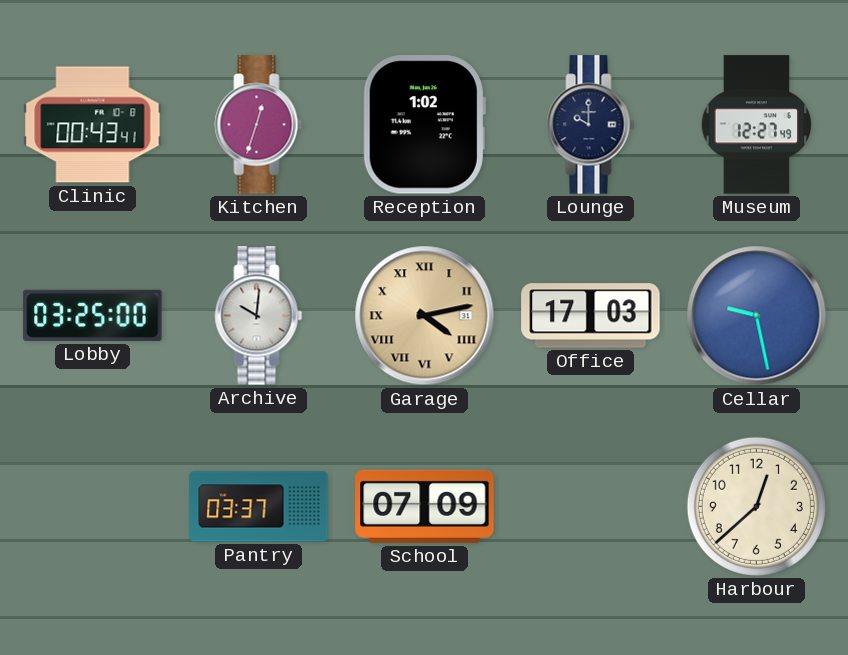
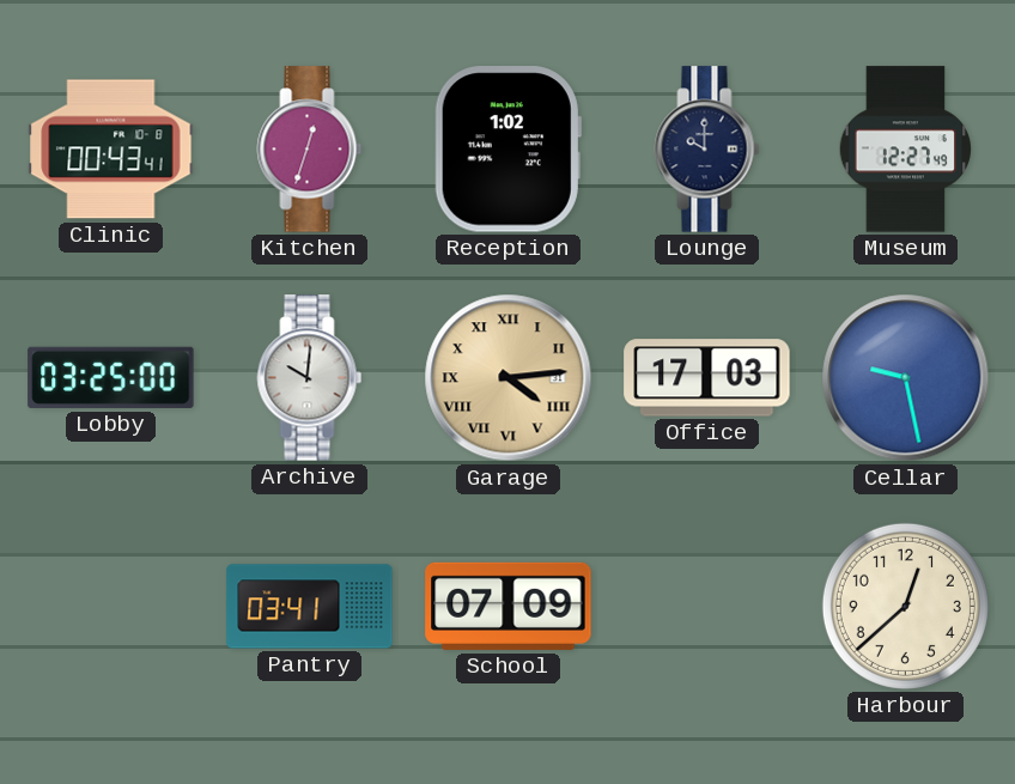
Garage: 4:13 -> 4:14 (509, 378)
Pantry: 03:37 -> 03:41 (310, 607)
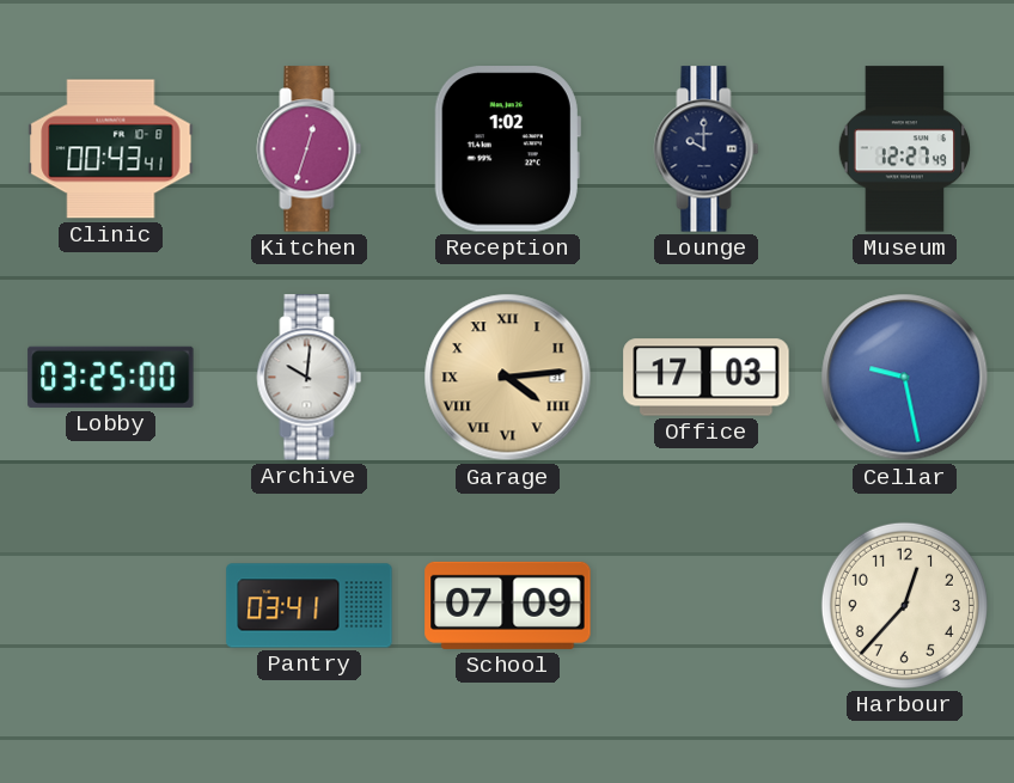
Harbour: 12:38 -> 12:37 (904, 605)
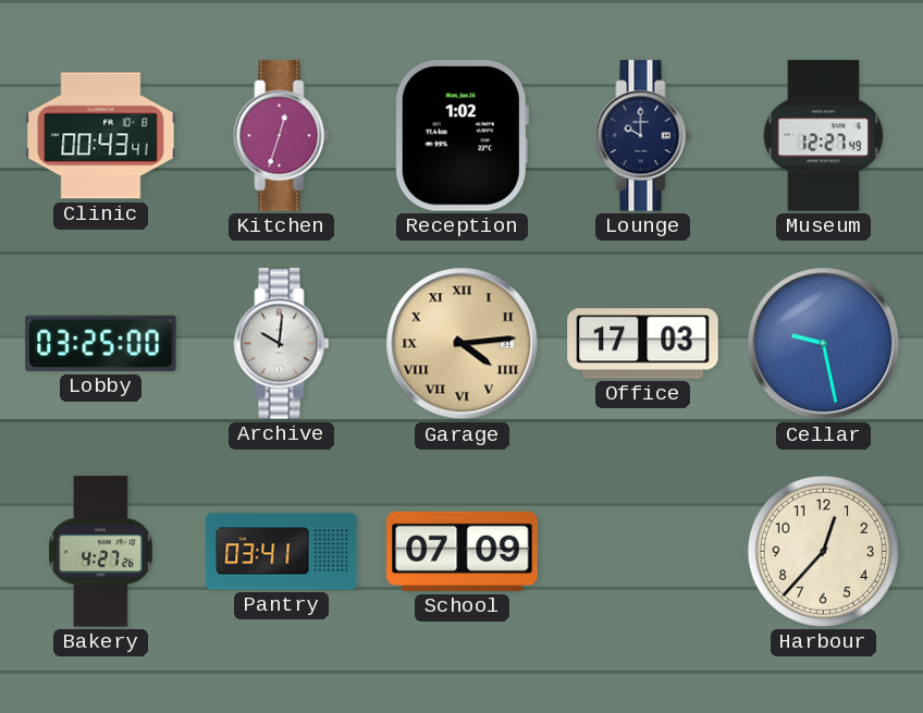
Bakery: none -> 4:27 (100, 552)
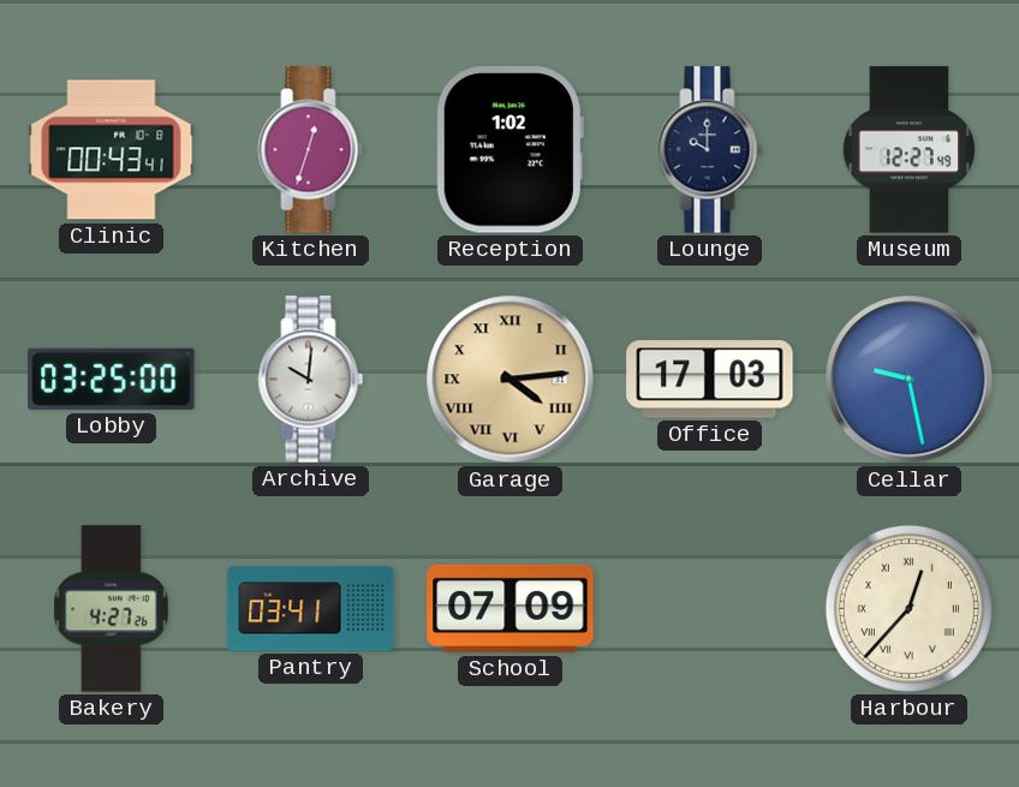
Harbour numerals: Arabic -> Roman (908, 608)
